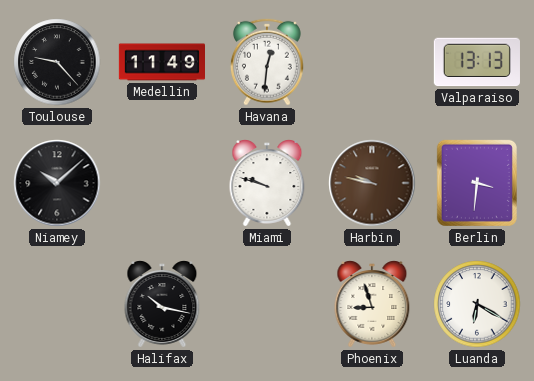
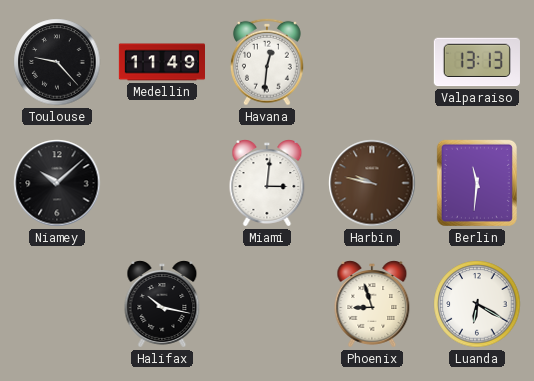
Miami: 9:48 -> 3:01 (267, 183)
Berlin: 3:31 -> 11:31 (477, 183)
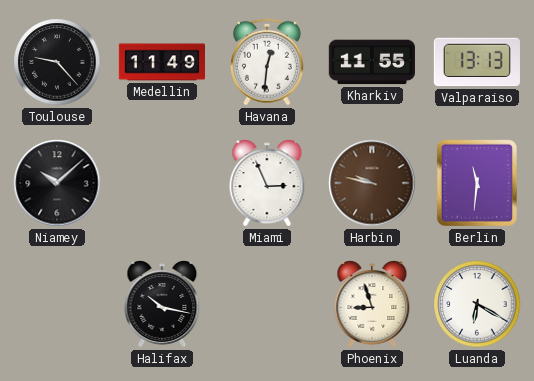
Kharkiv: none -> 11:55 (372, 62)
Miami: 3:01 -> 2:56 (267, 183)
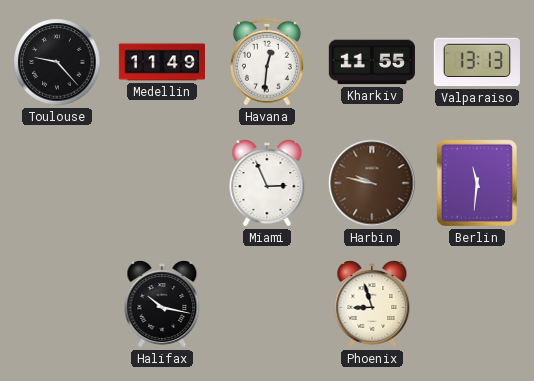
Niamey: 10:08 -> none (57, 183)
Luanda: 6:20 -> none (477, 304)
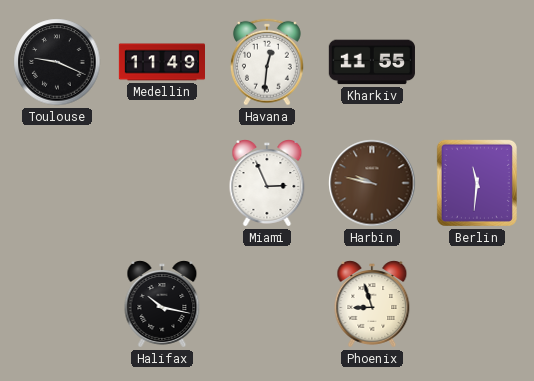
Toulouse: 9:23 -> 9:19 (57, 62)
Valparaiso: 13:13 -> none (477, 62)
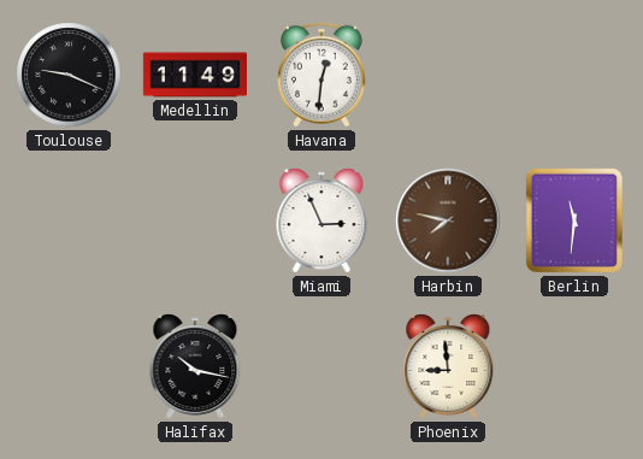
Kharkiv: 11:55 -> none (372, 62)
Harbin: 9:47 -> 7:47 (448, 220)
Phoenix: 8:57 -> 8:59 (448, 366)
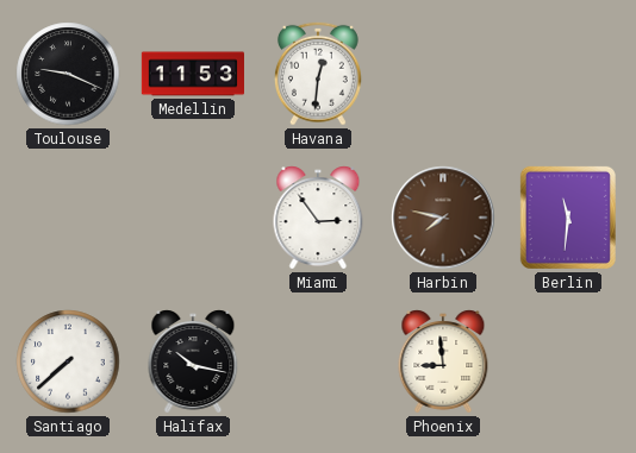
Medellin: 11:49 -> 11:53 (192, 74)
Miami: 2:56 -> 2:54 (318, 218)
Santiago: none -> 7:38 (68, 361)
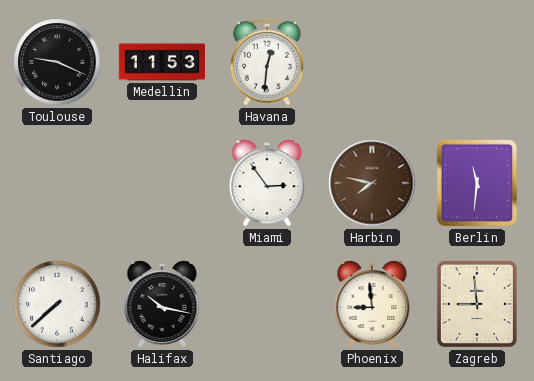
Zagreb: none -> 8:59 (477, 304)
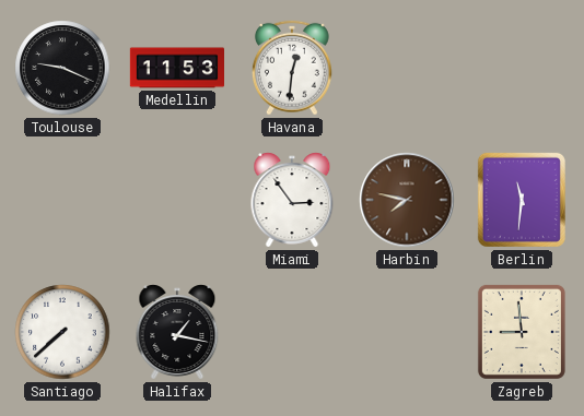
Halifax: 10:17 -> 1:17 (177, 332)
Phoenix: 8:59 -> none (372, 304)
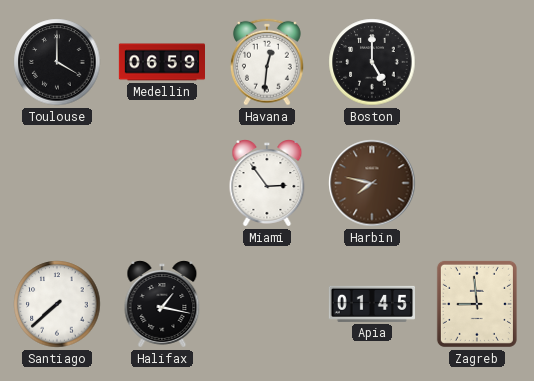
Toulouse: 9:19 -> 4:00 (57, 62)
Medellin: 11:53 -> 06:59 (161, 62)
Boston: none -> 5:00 (372, 62)
Berlin: 11:31 -> none (522, 200)
Apia: none -> 01:45 (371, 304)
